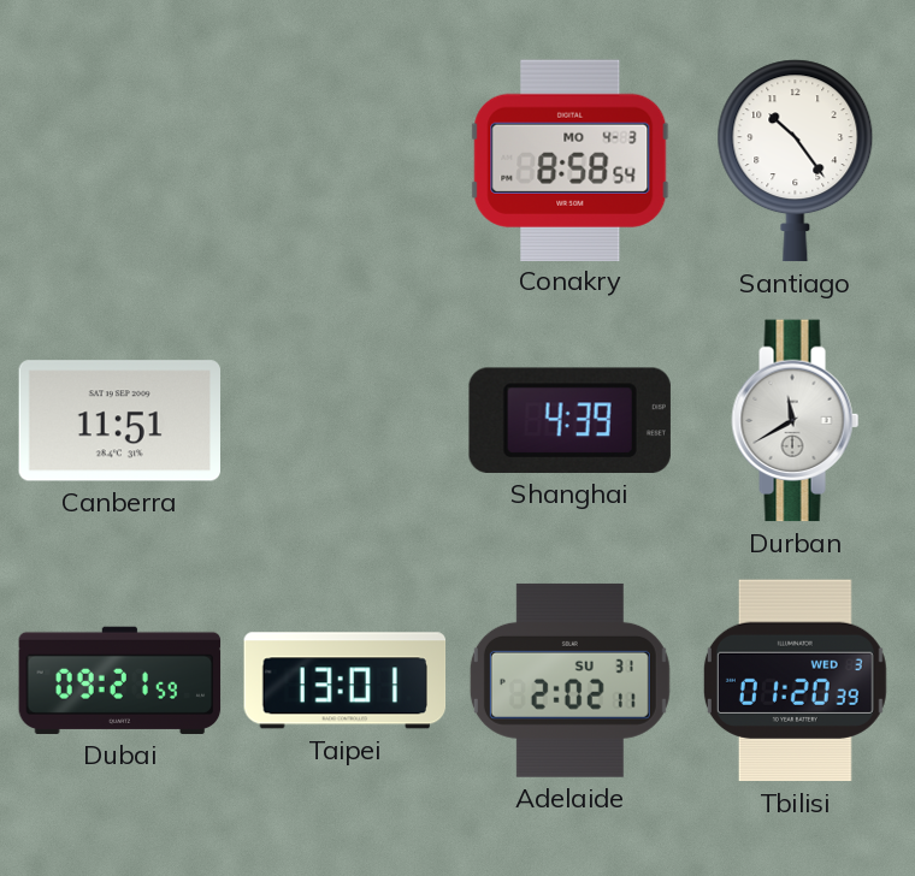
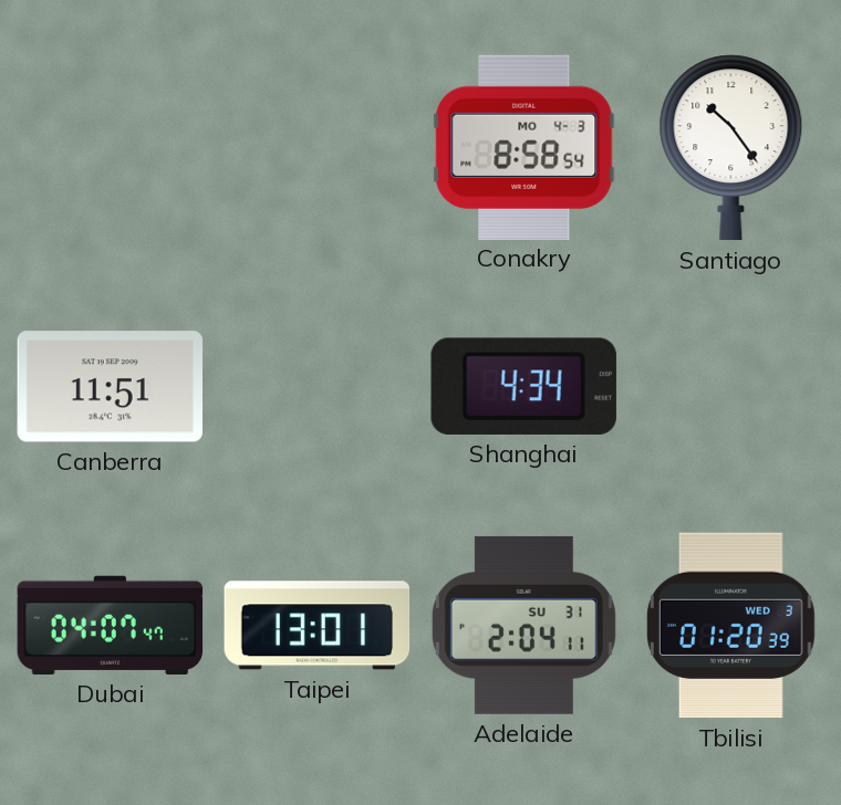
Shanghai: 4:39 -> 4:34 (523, 386)
Durban: 11:40 -> none (796, 421)
Dubai: 09:21 -> 04:07 (111, 625)
Adelaide: 2:02 -> 2:04 (523, 625)
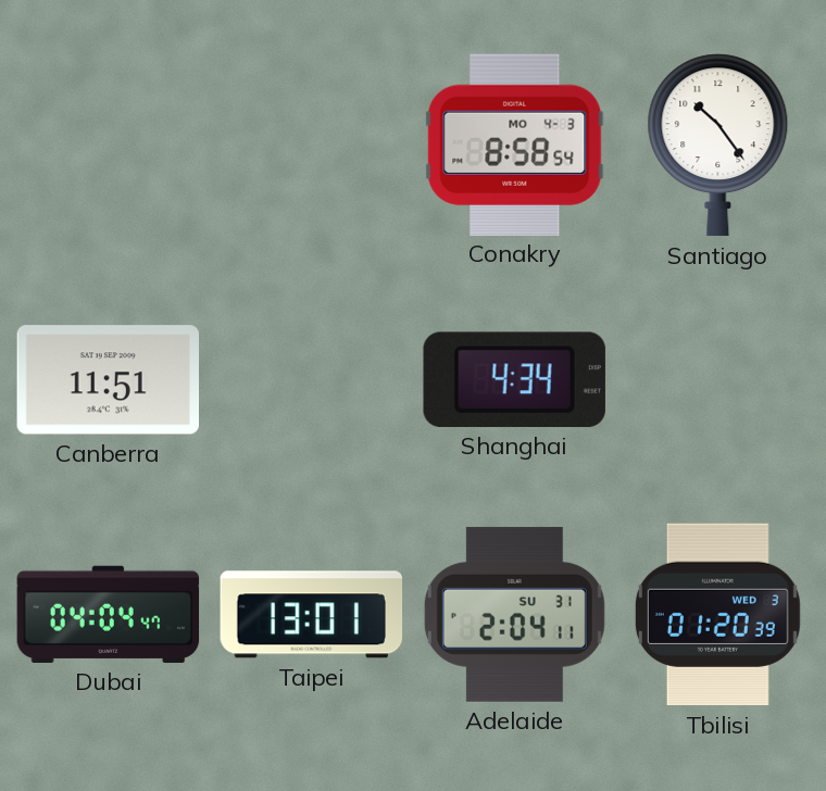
Dubai: 04:07 -> 04:04 (109, 614)
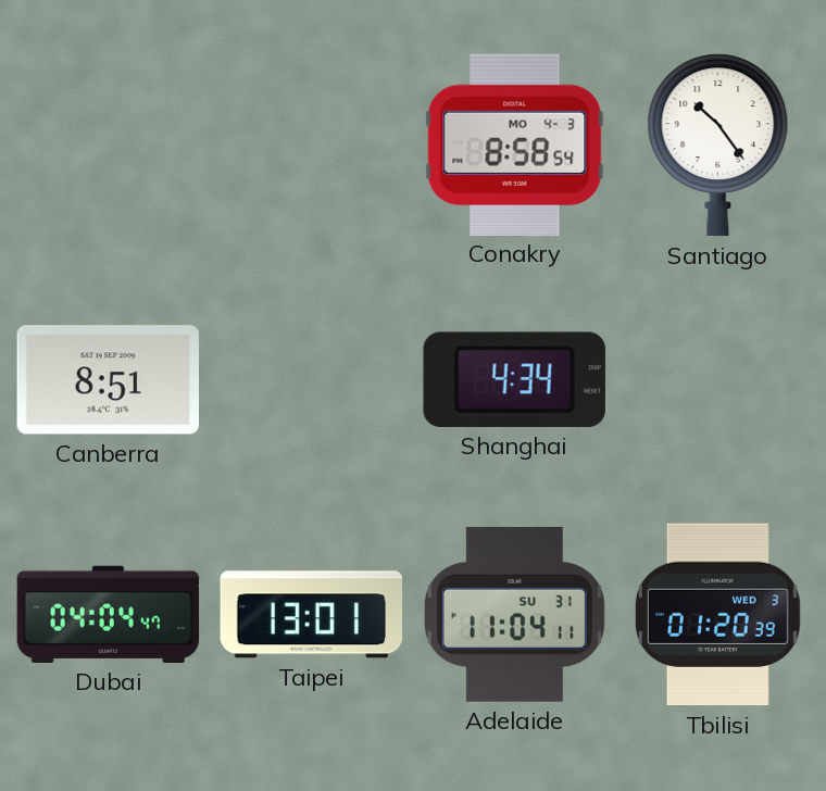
Canberra: 11:51 -> 8:51 (108, 380)
Adelaide: 2:04 -> 11:04 (514, 614)
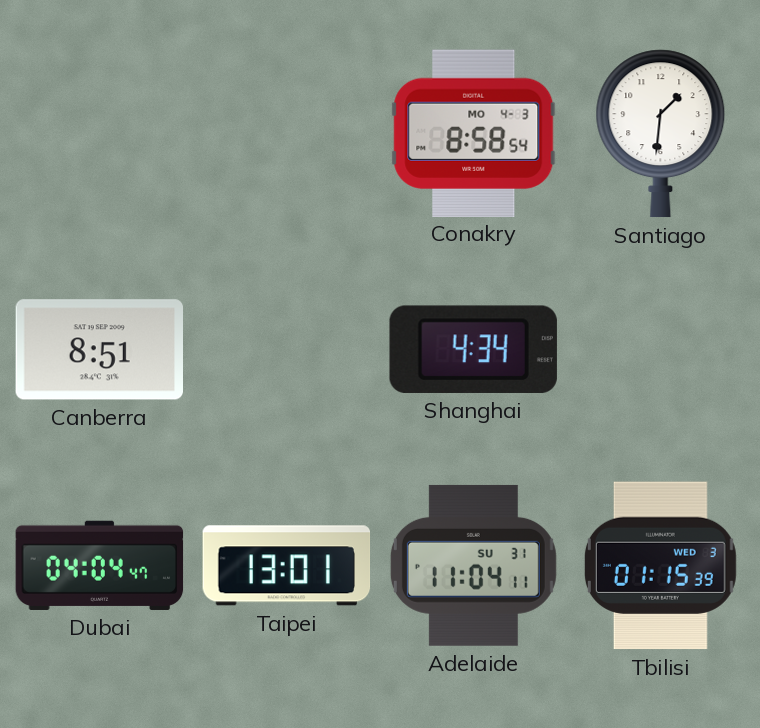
Santiago: 10:24 -> 1:31 (661, 134)
Tbilisi: 01:20 -> 01:15 (660, 566)
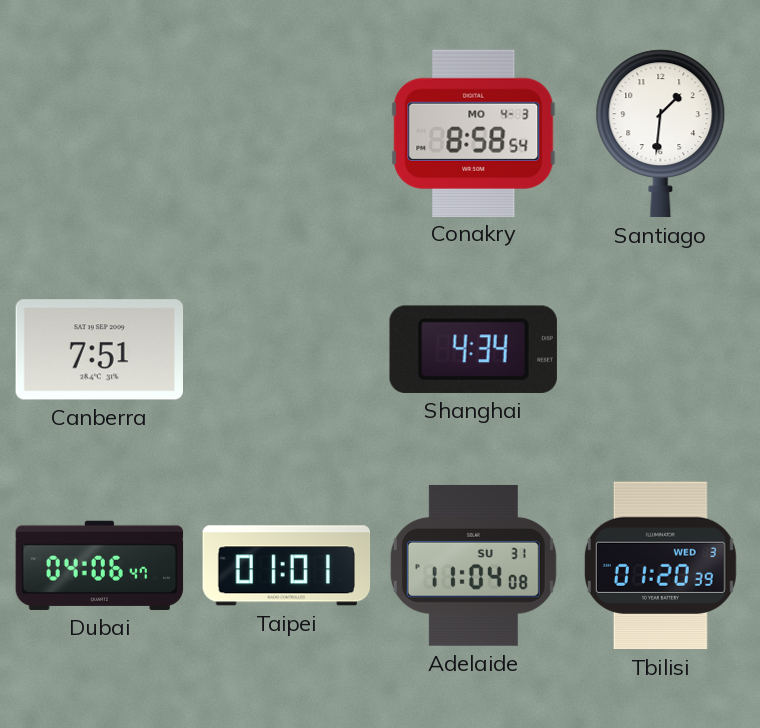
Canberra: 8:51 -> 7:51 (99, 350)
Dubai: 04:04 -> 04:06 (100, 565)
Taipei: 13:01 -> 01:01 (287, 566)
Adelaide: 11:04:11 -> 11:04:08 (473, 565)
Tbilisi: 01:15 -> 01:20 (660, 566)
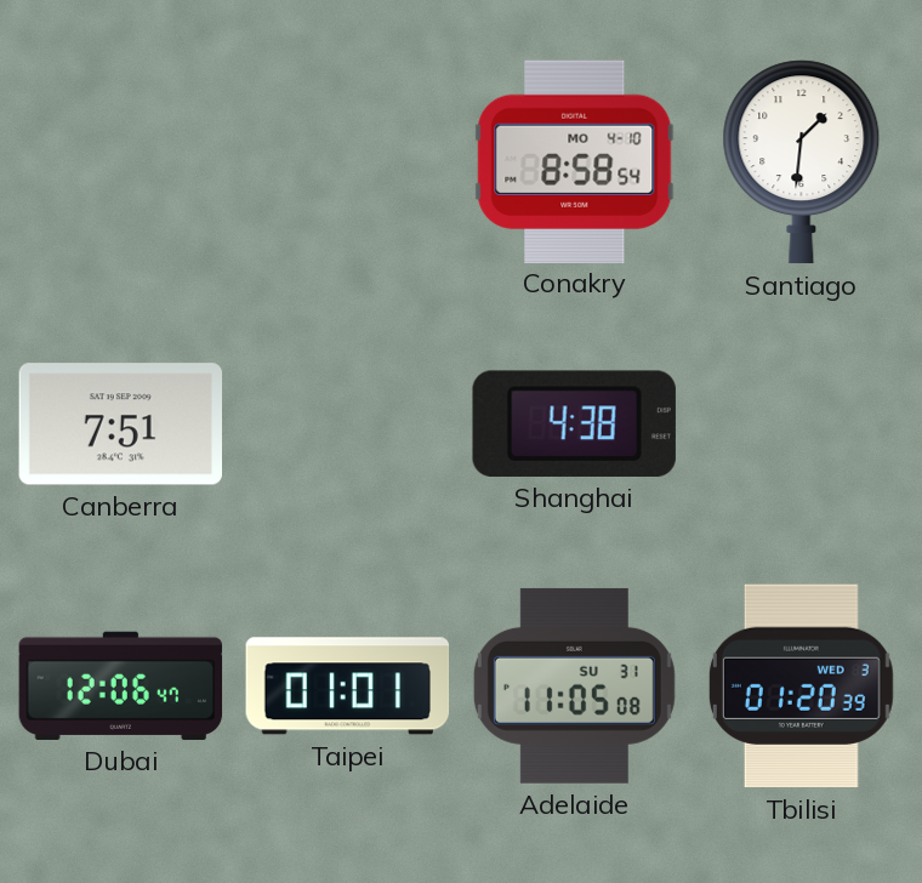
Conakry date: MO 4-3 -> MO 4-10 (575, 161)
Shanghai: 4:34 -> 4:38 (574, 423)
Dubai: 04:06 -> 12:06 (121, 685)
Adelaide: 11:04 -> 11:05 (574, 685)
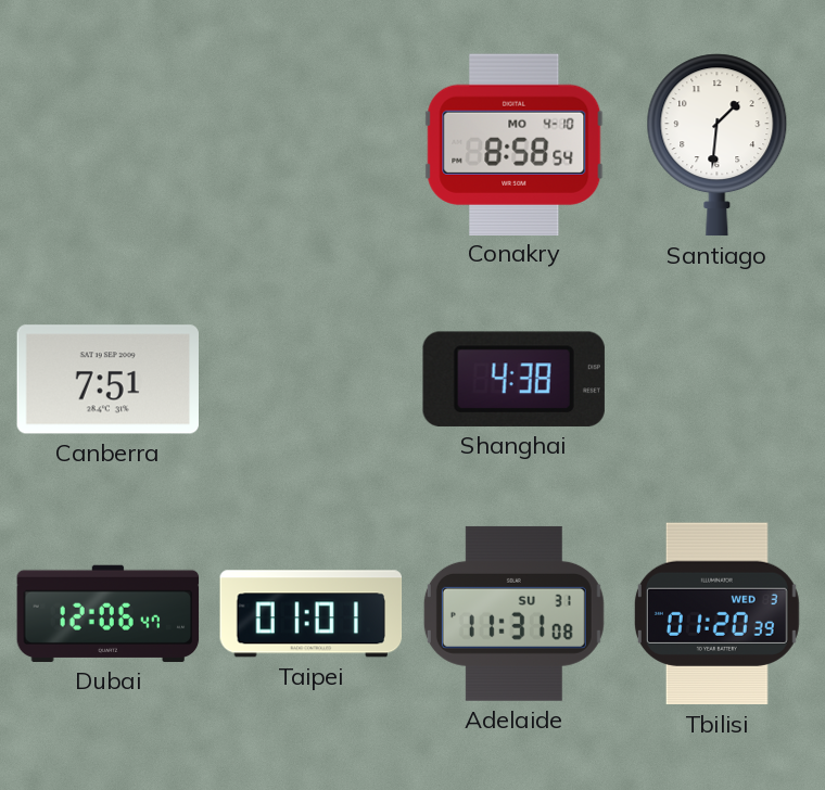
Adelaide: 11:05 -> 11:31 (513, 613)
